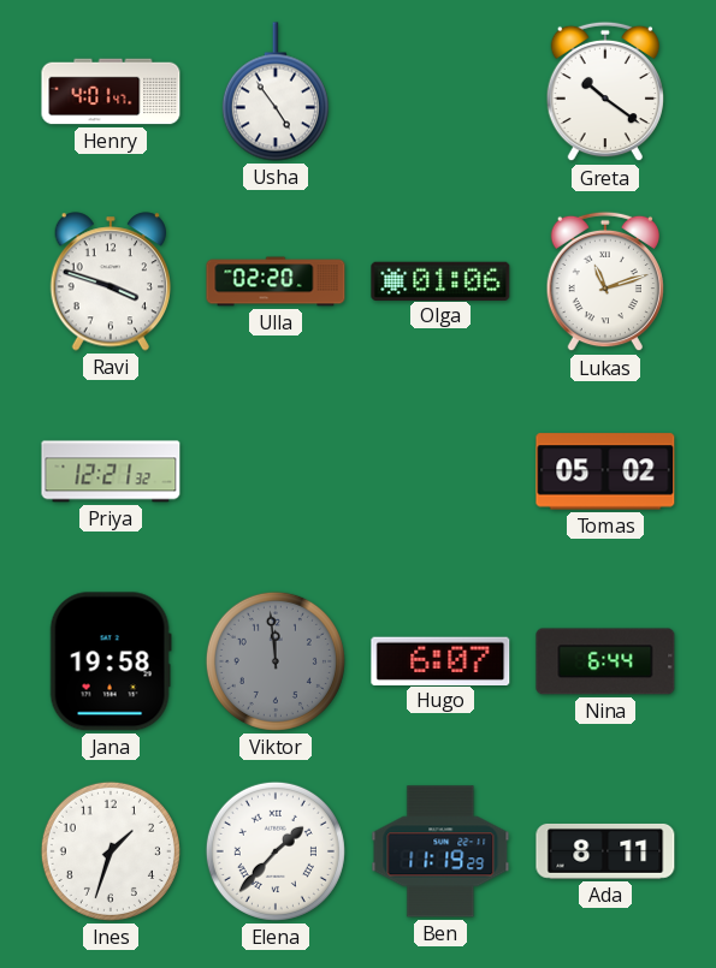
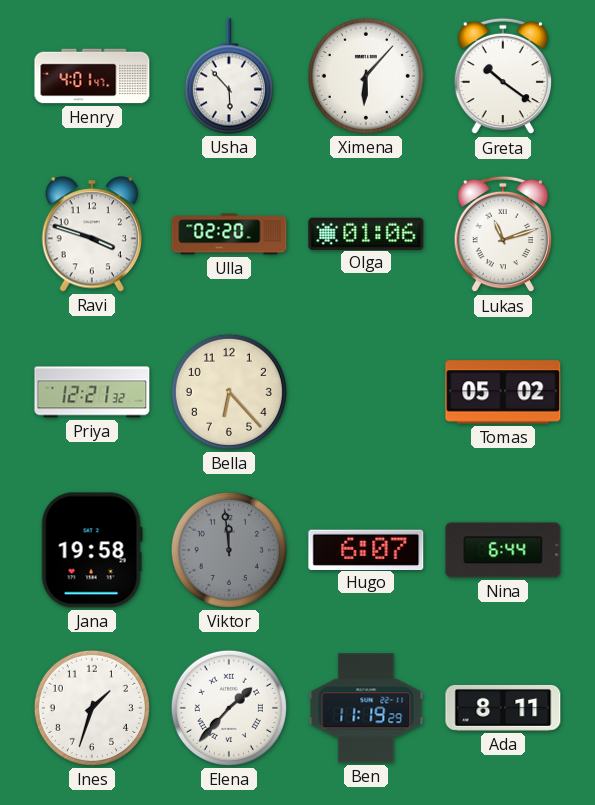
Usha: 4:54 -> 5:53 (229, 76)
Ximena: none -> 6:07 (366, 76)
Bella: none -> 6:23 (229, 392)
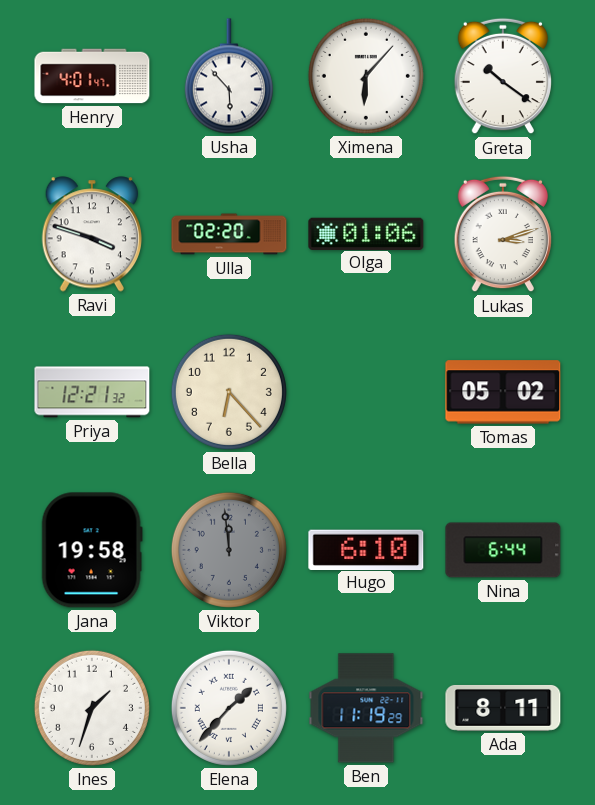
Lukas: 11:12 -> 3:12 (503, 234)
Hugo: 6:07 -> 6:10 (366, 549)
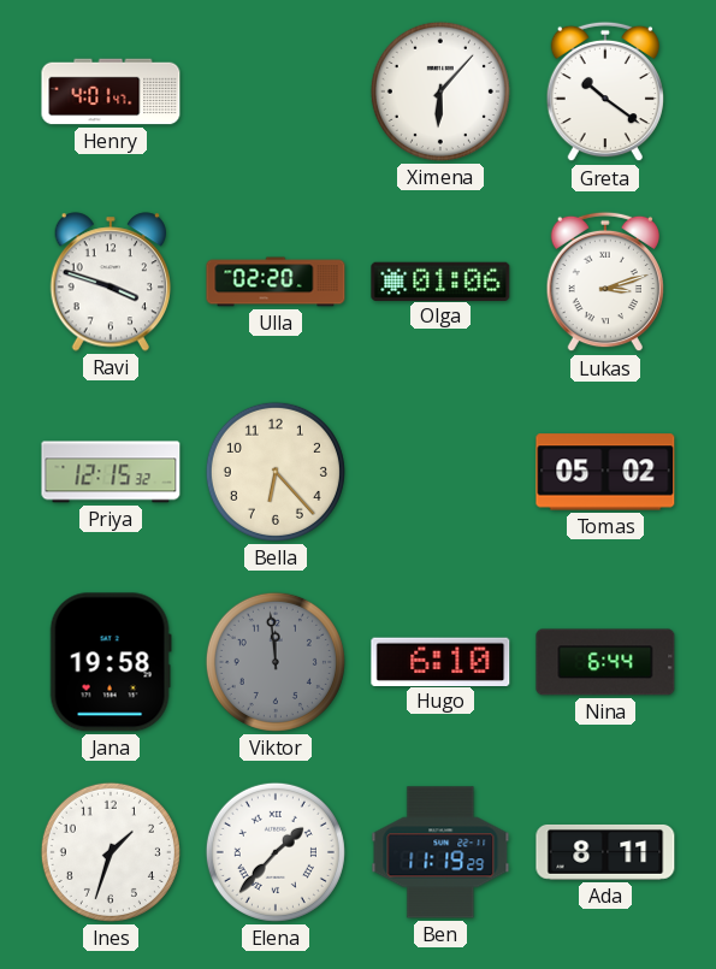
Usha: 5:53 -> none (229, 76)
Priya: 12:21 -> 12:15 (111, 472)
